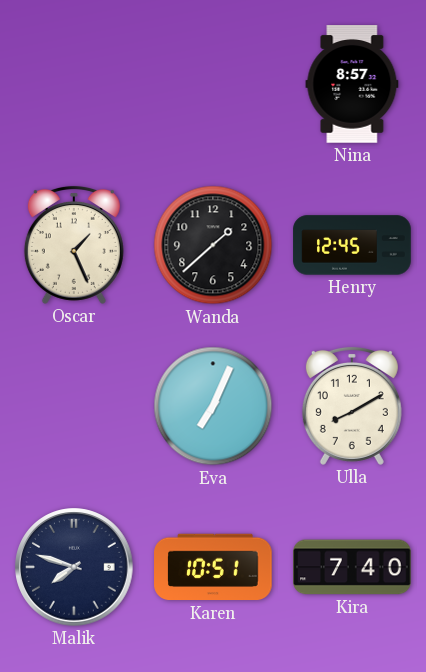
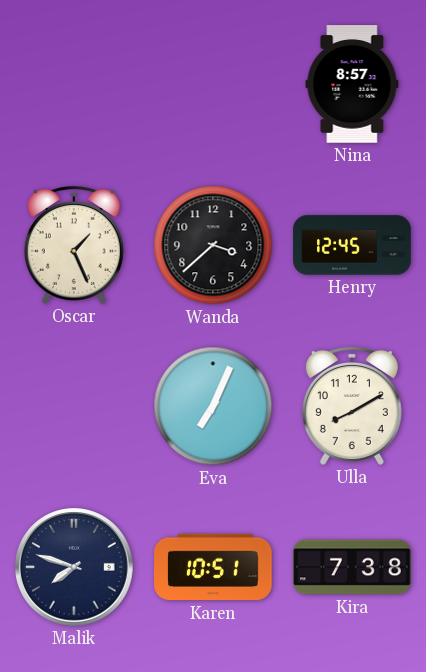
Wanda: 1:38 -> 3:38 (213, 245)
Kira: 7:40 -> 7:38 (352, 567)
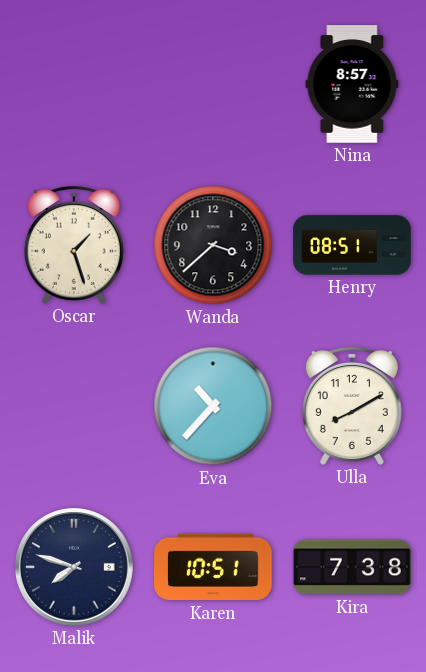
Oscar: 1:26 -> 1:27 (74, 245)
Henry: 12:45 -> 08:51 (352, 245)
Eva: 7:04 -> 10:37 (213, 406)
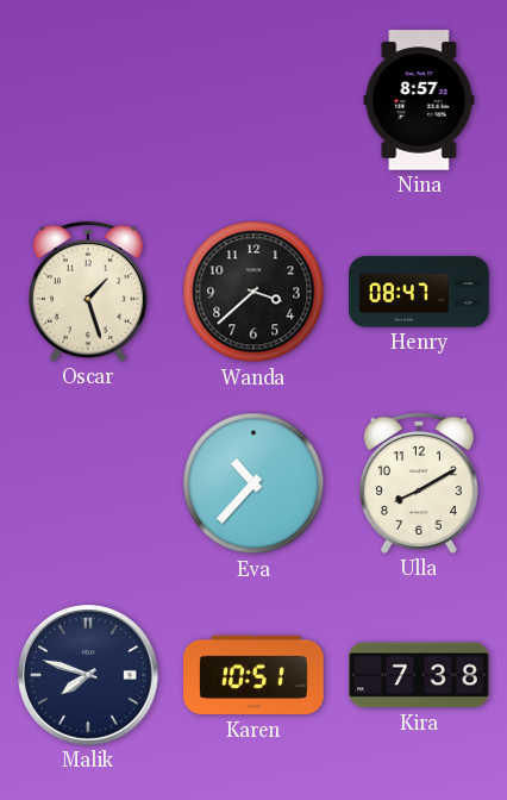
Henry: 08:51 -> 08:47 (419, 292)
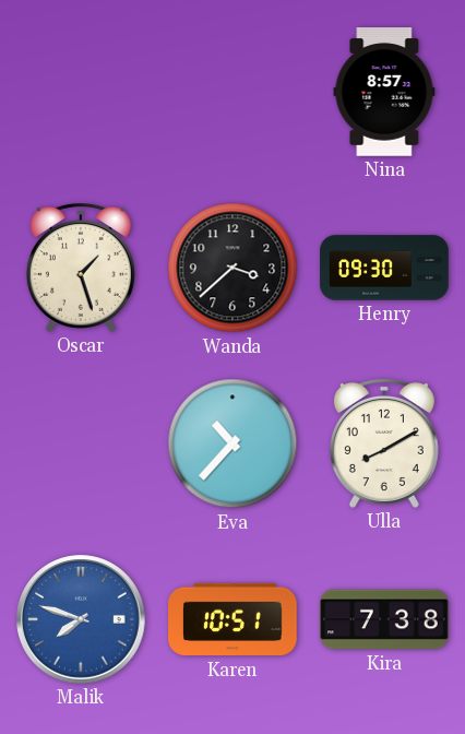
Henry: 08:47 -> 09:30 (384, 268)
Malik dial: navy -> blue (81, 619)
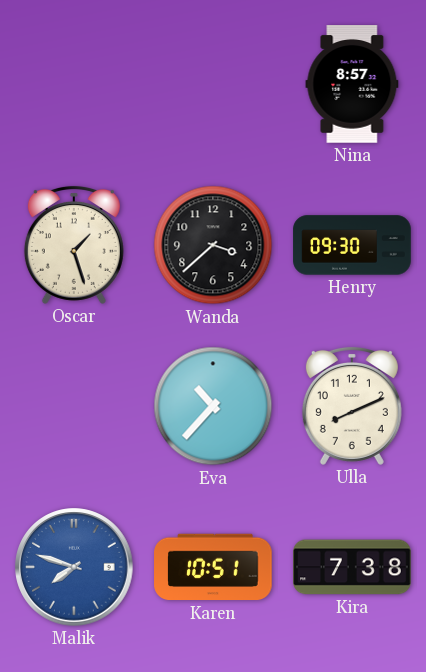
Ulla: 8:10 -> 8:11 (352, 406)
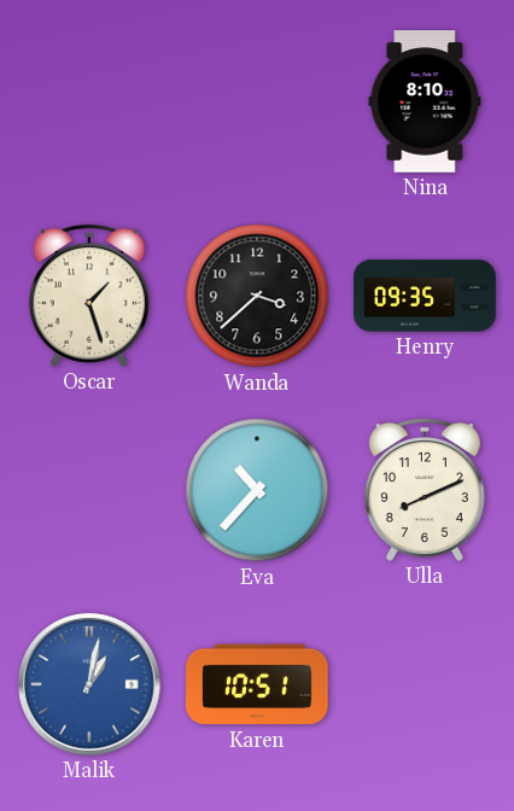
Nina: 8:57 -> 8:10 (425, 101)
Henry: 09:30 -> 09:35 (425, 296)
Malik: 7:48 -> 1:02 (89, 684)
Kira: 7:38 -> none (352, 567)
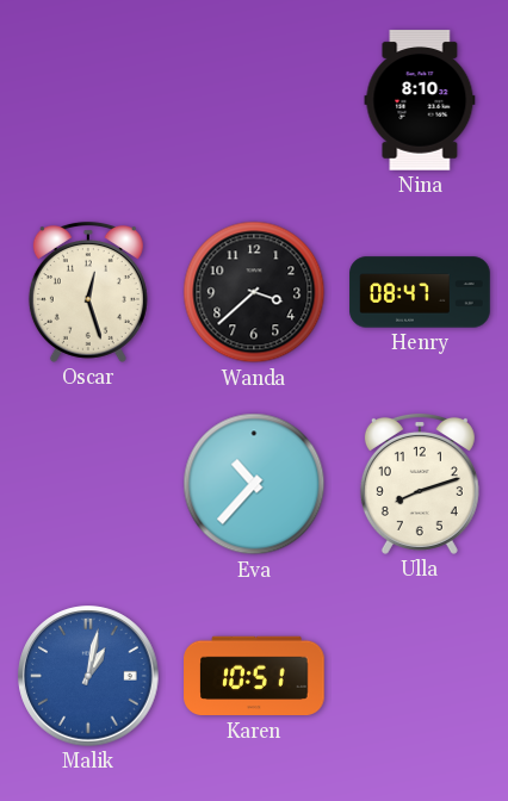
Oscar: 1:27 -> 12:27 (88, 292)
Henry: 09:35 -> 08:47 (420, 292)
Ulla: 8:11 -> 8:12 (420, 484)
